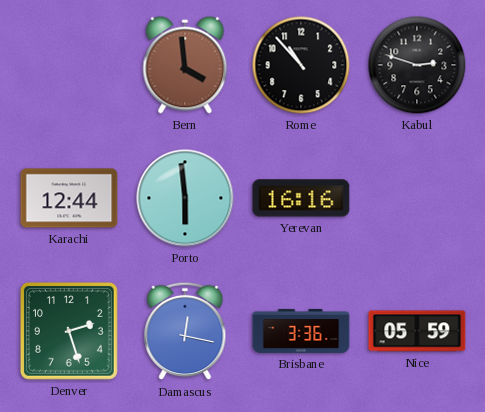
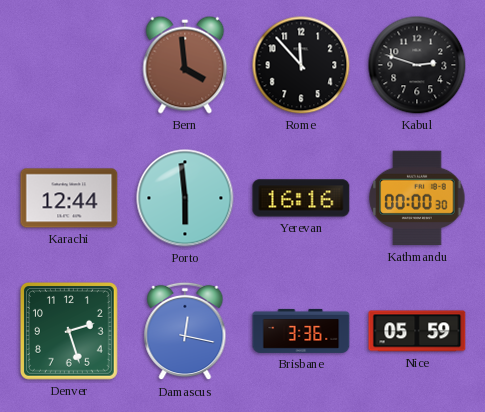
Rome: 10:53 -> 11:53 (301, 65)
Kathmandu: none -> 00:00 (417, 198)
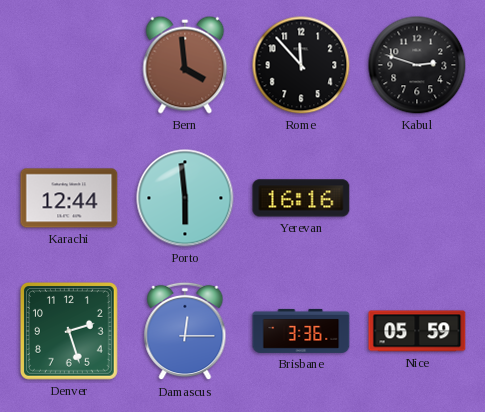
Kathmandu: 00:00 -> none (417, 198)
Damascus: 12:17 -> 12:15 (185, 331)
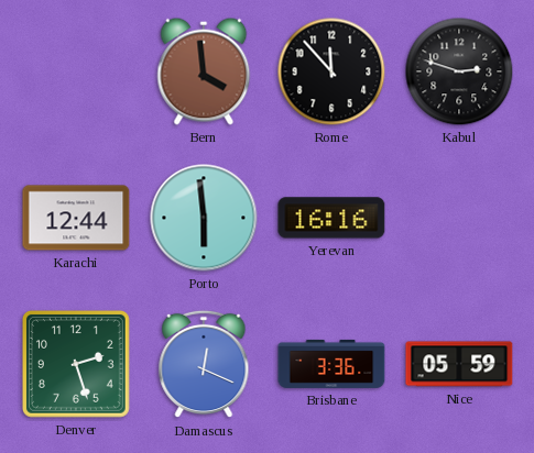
Damascus: 12:15 -> 12:19 (204, 364)
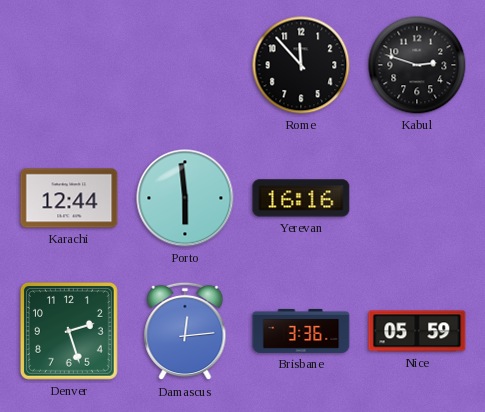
Bern: 3:59 -> none (204, 71)
Damascus: 12:19 -> 12:14 (185, 331)
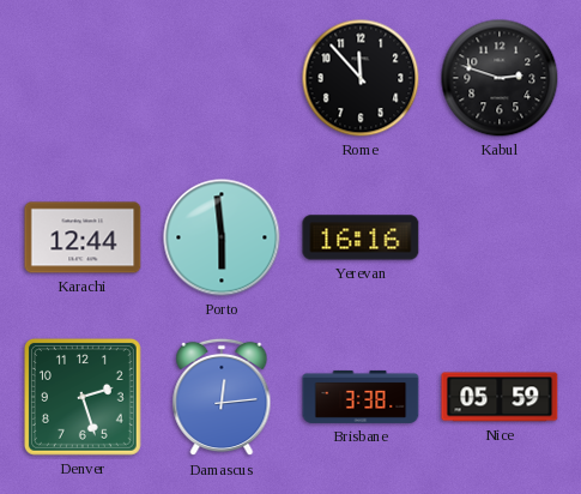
Brisbane: 3:36 -> 3:38 (361, 397)
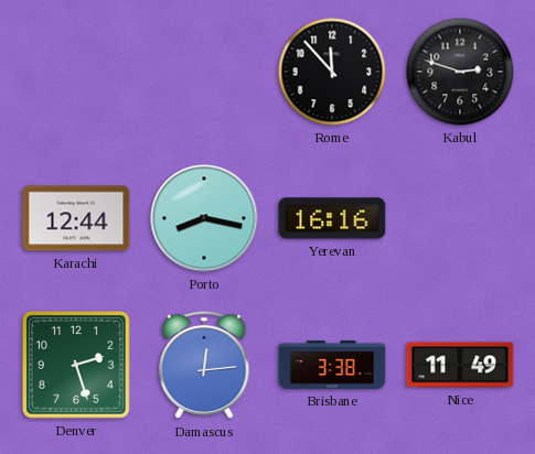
Porto: 5:59 -> 8:17 (204, 218)
Nice: 05:59 -> 11:49 (460, 365)
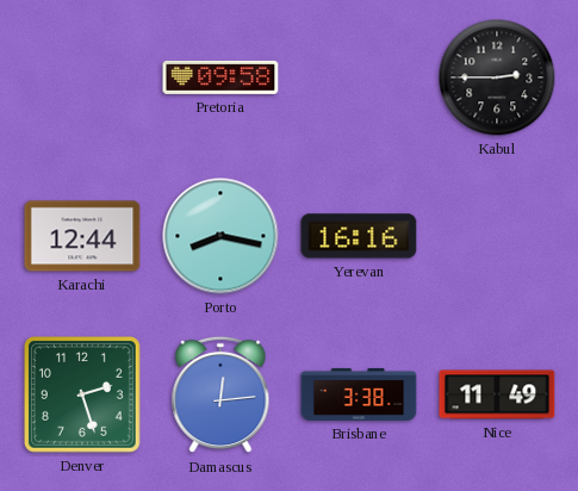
Pretoria: none -> 09:58 (220, 77)
Rome: 11:53 -> none (332, 72)
Kabul: 2:48 -> 2:45 (497, 77)
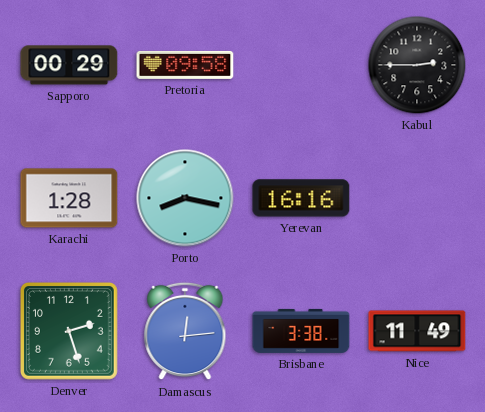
Sapporo: none -> 00:29 (69, 65)
Karachi: 12:44 -> 1:28 (69, 198)
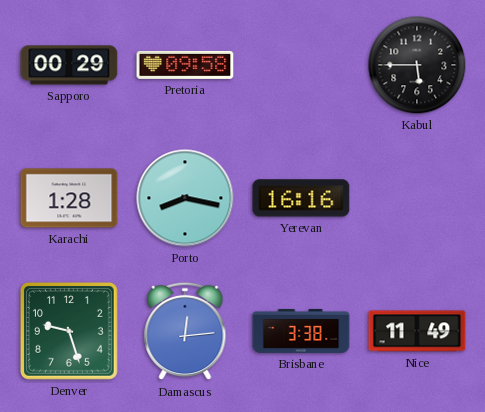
Kabul: 2:45 -> 5:45 (417, 65)
Denver: 2:27 -> 9:27 (69, 331)
